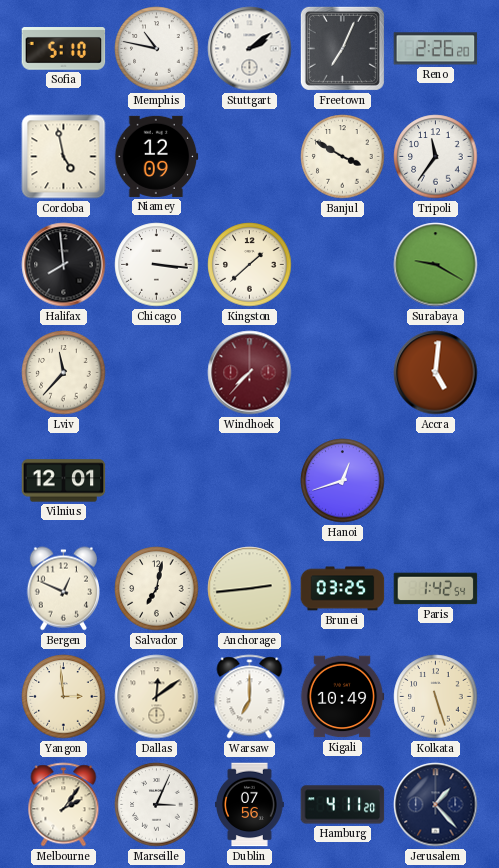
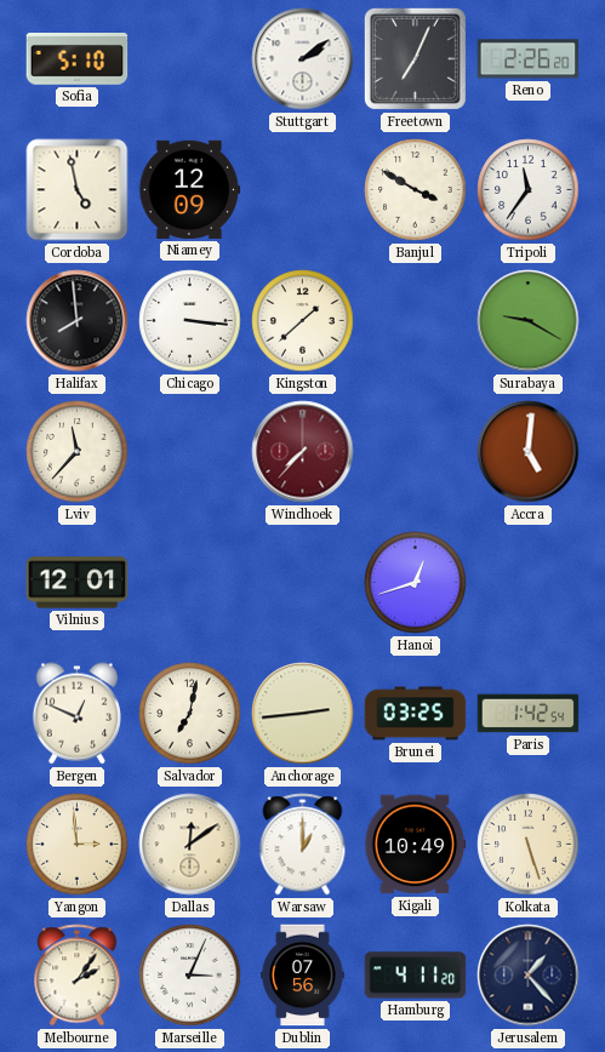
Memphis: 10:47 -> none (157, 49)
Warsaw: 7:00 -> 1:00 (303, 845)
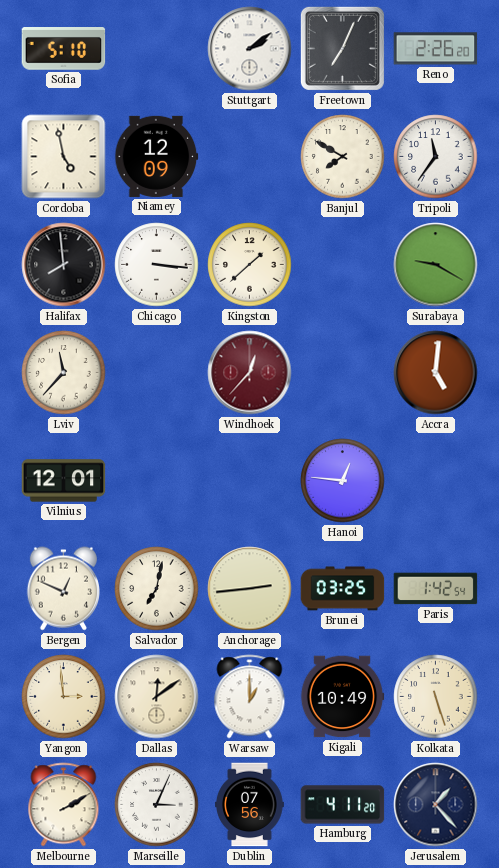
Banjul: 3:50 -> 7:50 (343, 157)
Windhoek: 7:37 -> 12:37 (250, 373)
Hanoi: 12:42 -> 12:46 (343, 481)
Melbourne: 2:06 -> 2:10 (64, 805)
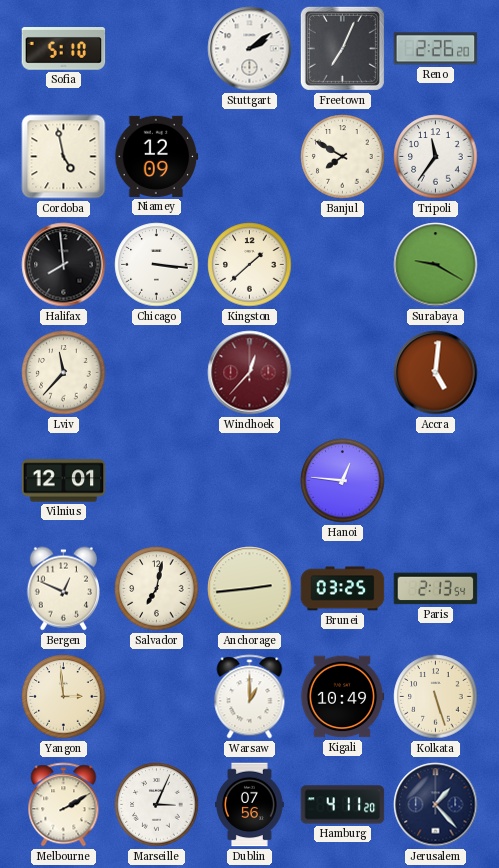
Paris: 1:42 -> 2:13 (436, 589)
Dallas: 12:09 -> none (157, 697)
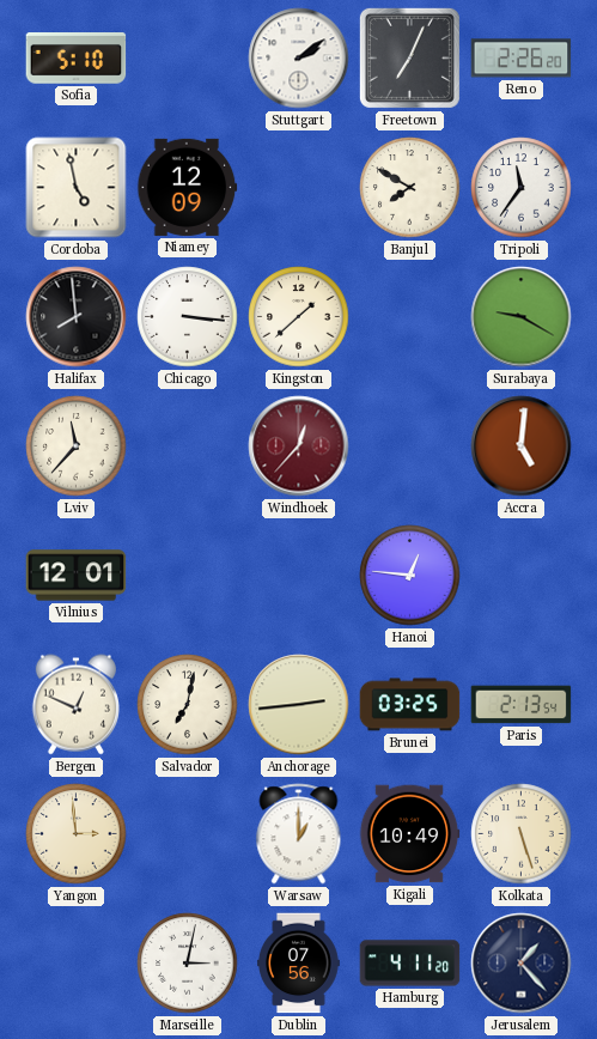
Melbourne: 2:10 -> none (64, 805)
Marseille: 3:04 -> 3:02 (188, 964)
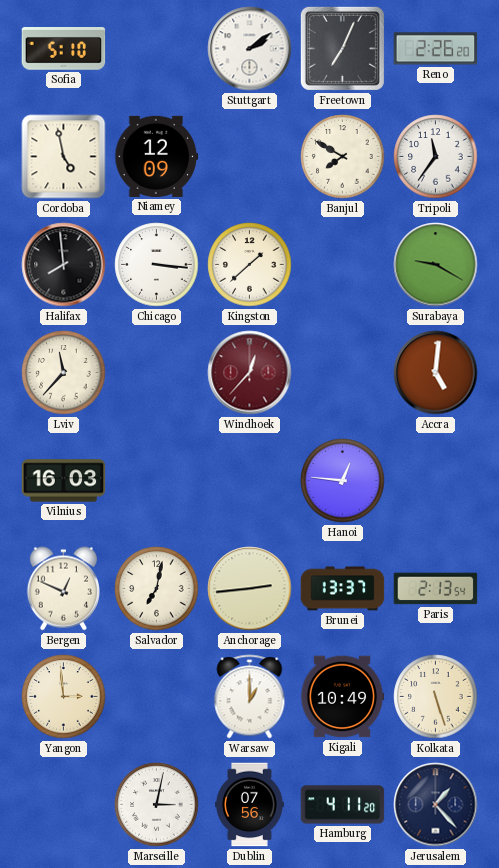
Vilnius: 12:01 -> 16:03 (64, 481)
Brunei: 03:25 -> 13:37 (343, 589)
